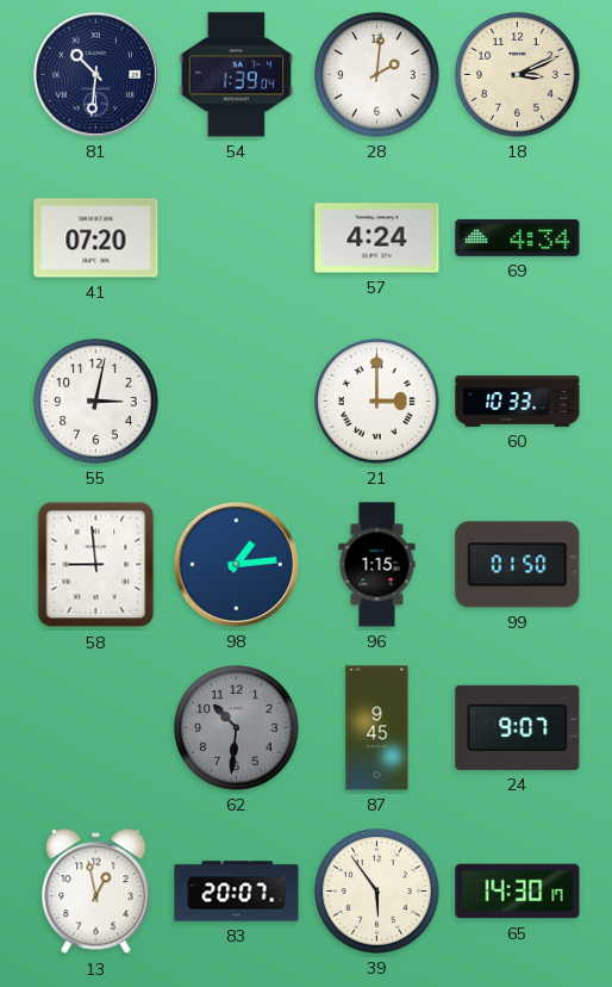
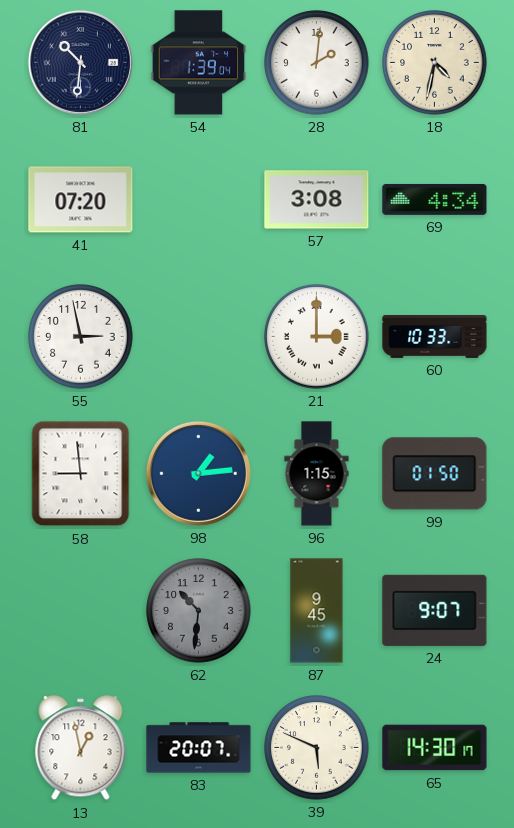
18: 3:11 -> 4:32 (435, 63)
57: 4:24 -> 3:08 (317, 200)
55: 3:02 -> 2:58 (81, 337)
39: 5:54 -> 5:49 (317, 748)
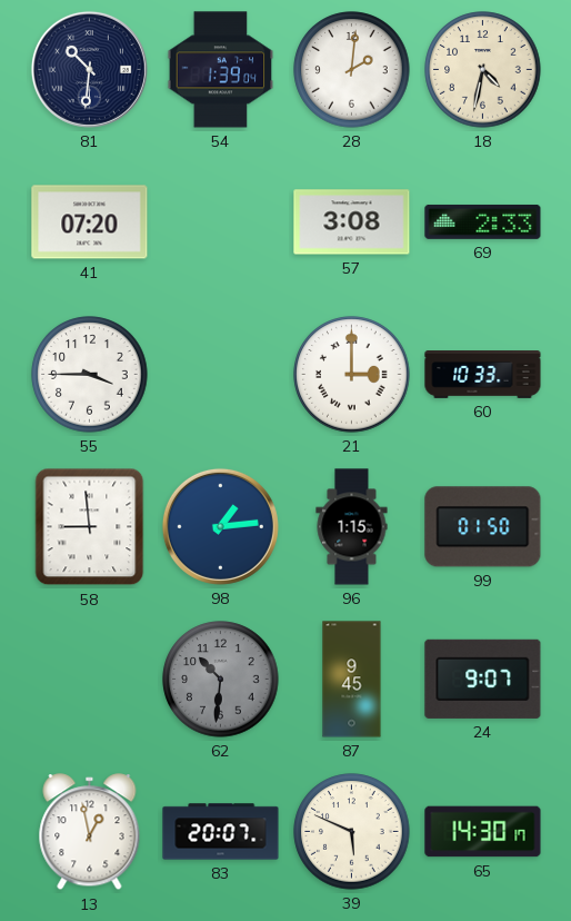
69: 4:34 -> 2:33 (483, 221)
55: 2:58 -> 3:45 (90, 375)
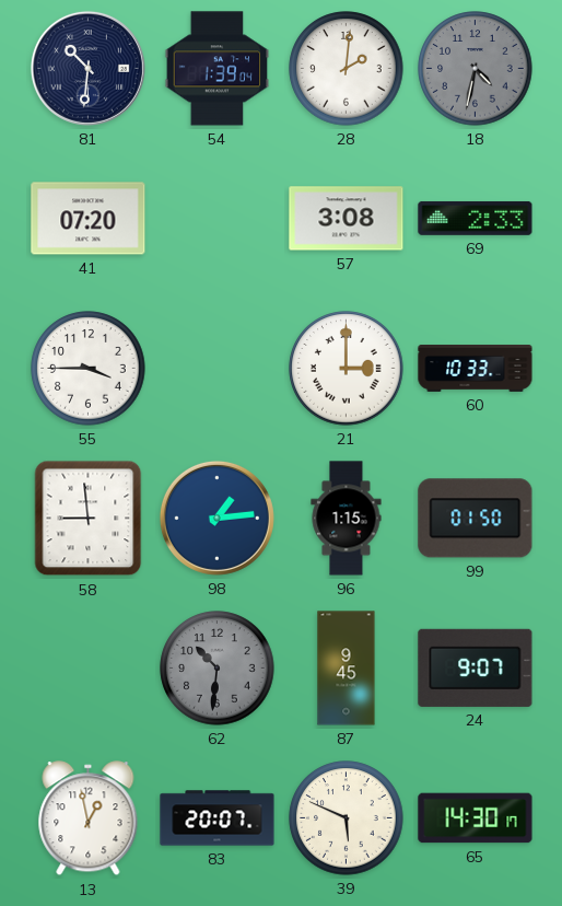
18 dial: cream -> grey (476, 69)
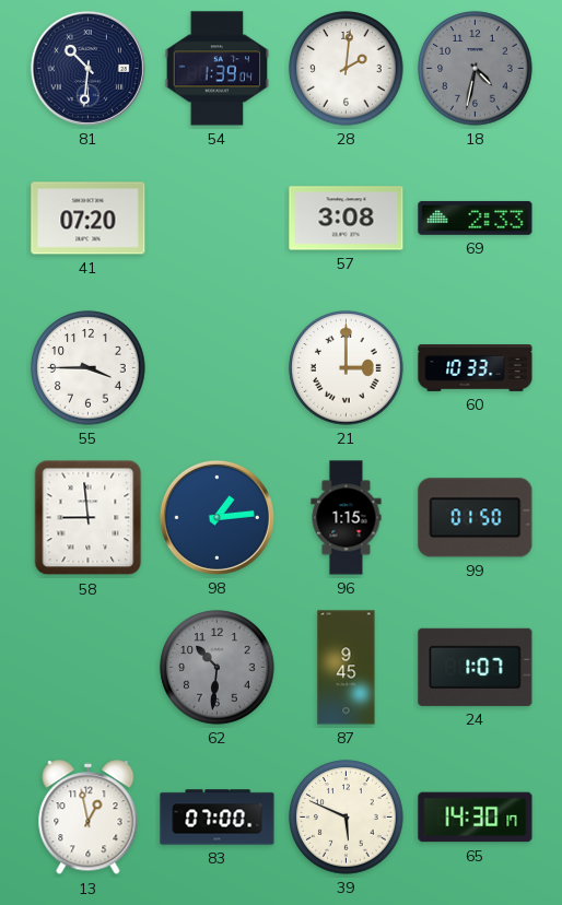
24: 9:07 -> 1:07 (476, 667)
83: 20:07 -> 07:00 (218, 818)
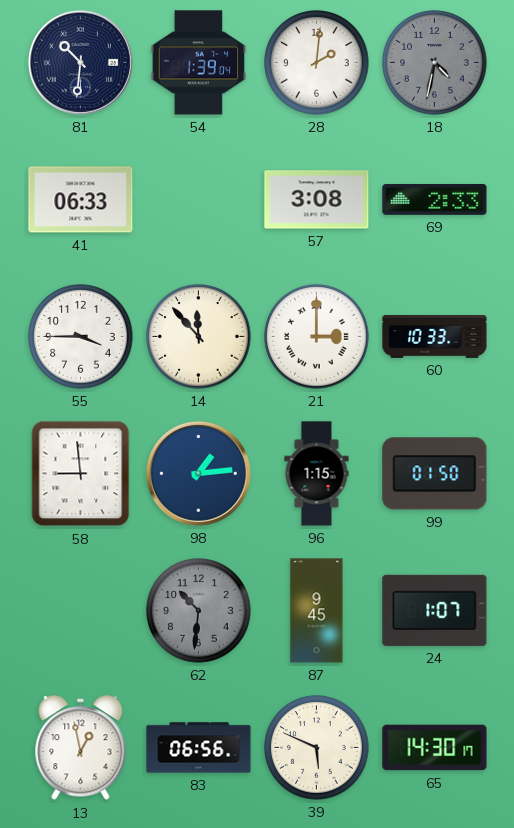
41: 07:20 -> 06:33 (81, 200)
14: none -> 11:53 (199, 337)
83: 07:00 -> 06:56 (199, 748)
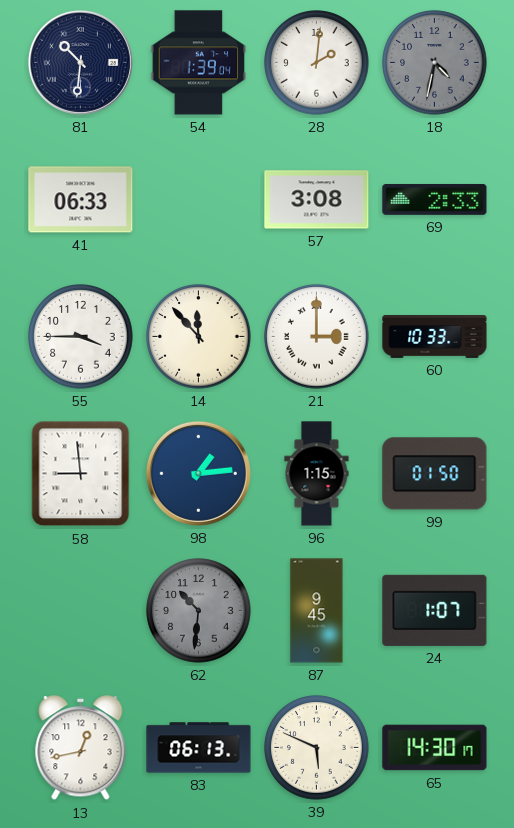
13: 12:58 -> 12:43 (81, 748)
83: 06:56 -> 06:13 (199, 748)
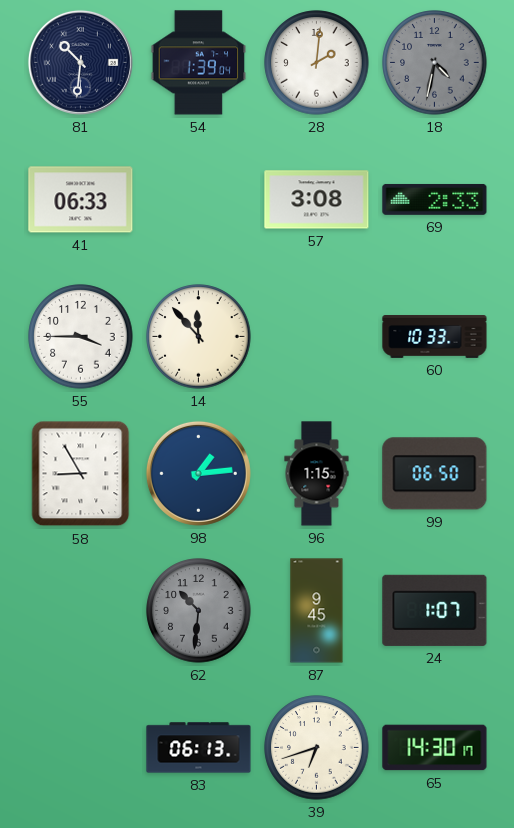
21: 3:00 -> none (317, 337)
58: 8:59 -> 8:55 (81, 474)
99: 01:50 -> 06:50 (435, 474)
13: 12:43 -> none (81, 748)
39: 5:49 -> 6:42 (317, 748)
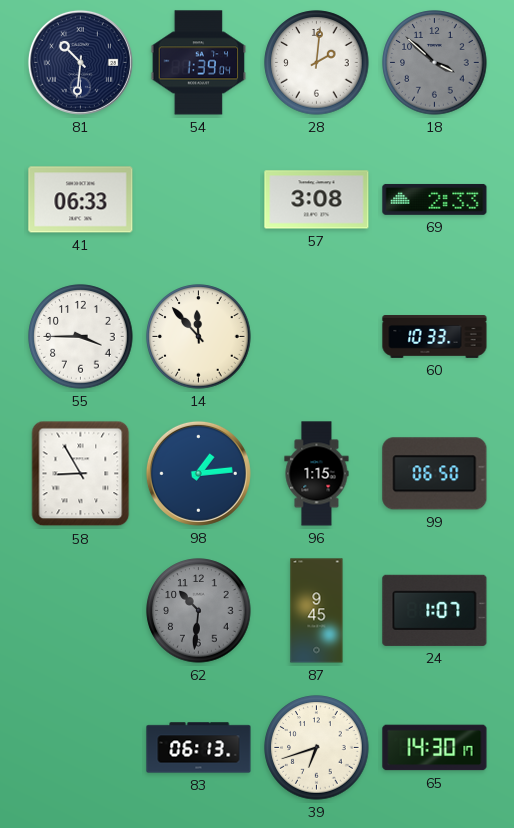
18: 4:32 -> 3:52 (435, 63)
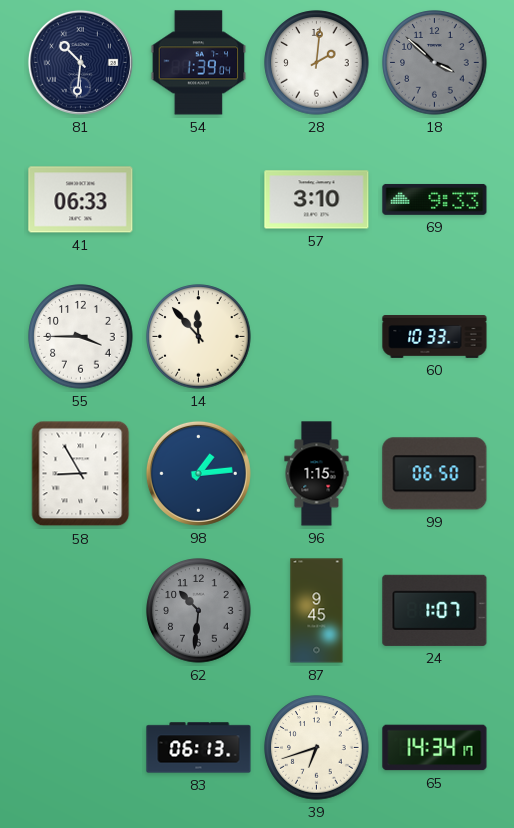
57: 3:08 -> 3:10 (317, 200)
69: 2:33 -> 9:33 (435, 199)
65: 14:30 -> 14:34 (435, 748)
